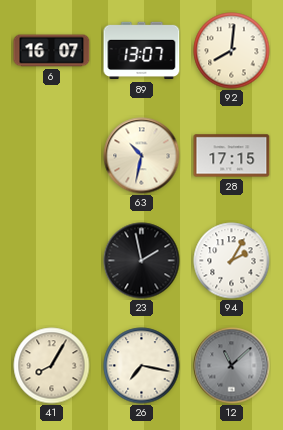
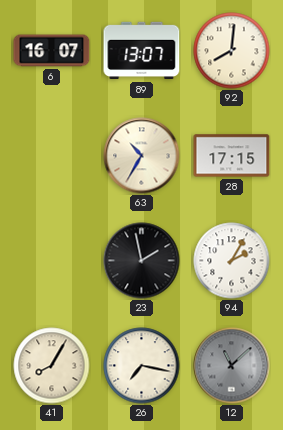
63: 10:32 -> 10:35 (142, 156)
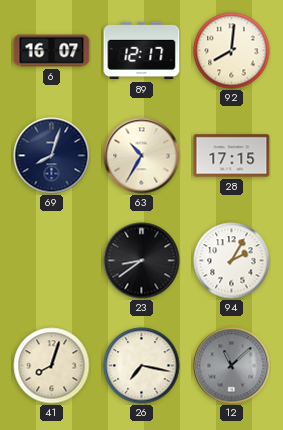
89: 13:07 -> 12:17 (142, 51)
69: none -> 8:03 (52, 156)
23: 1:58 -> 8:39 (142, 261)
41: 8:05 -> 8:03 (52, 366)
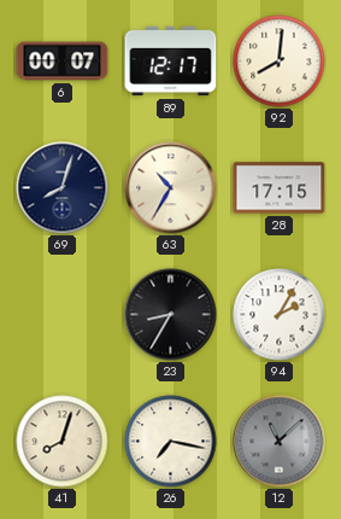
6: 16:07 -> 00:07 (63, 62)
23: 8:39 -> 8:35 (171, 315)
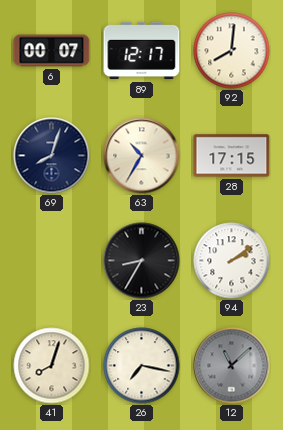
94: 2:05 -> 2:09 (232, 261)
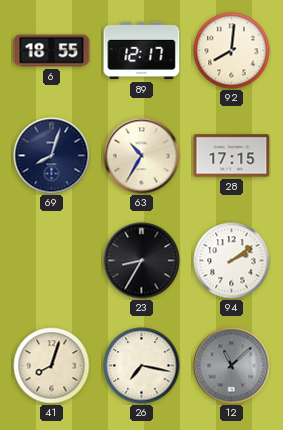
6: 00:07 -> 18:55 (52, 51)
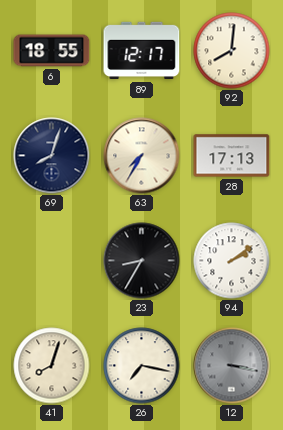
63: 10:35 -> 7:35 (142, 156)
28: 17:15 -> 17:13 (232, 156)
12: 11:08 -> 3:17 (232, 366)
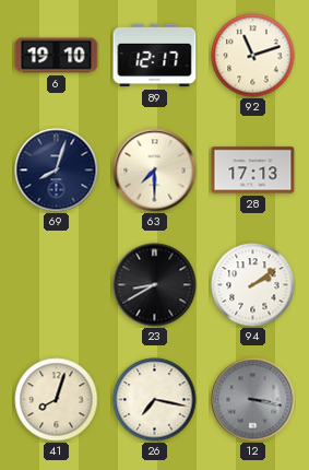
6: 18:55 -> 19:10 (57, 56)
92: 8:01 -> 11:12 (253, 56)
63: 7:35 -> 7:30 (155, 171)
23: 8:35 -> 8:40 (155, 285)
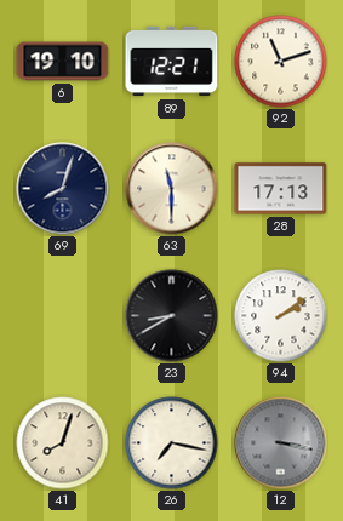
89: 12:17 -> 12:21 (172, 62)
63: 7:30 -> 11:30 (172, 189)
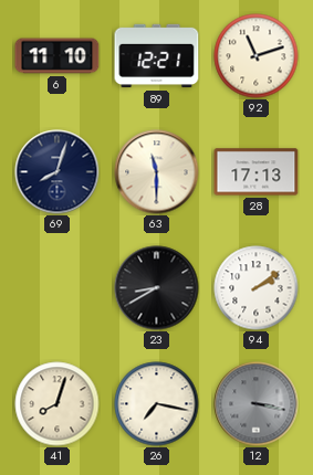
6: 19:10 -> 11:10 (58, 56)
